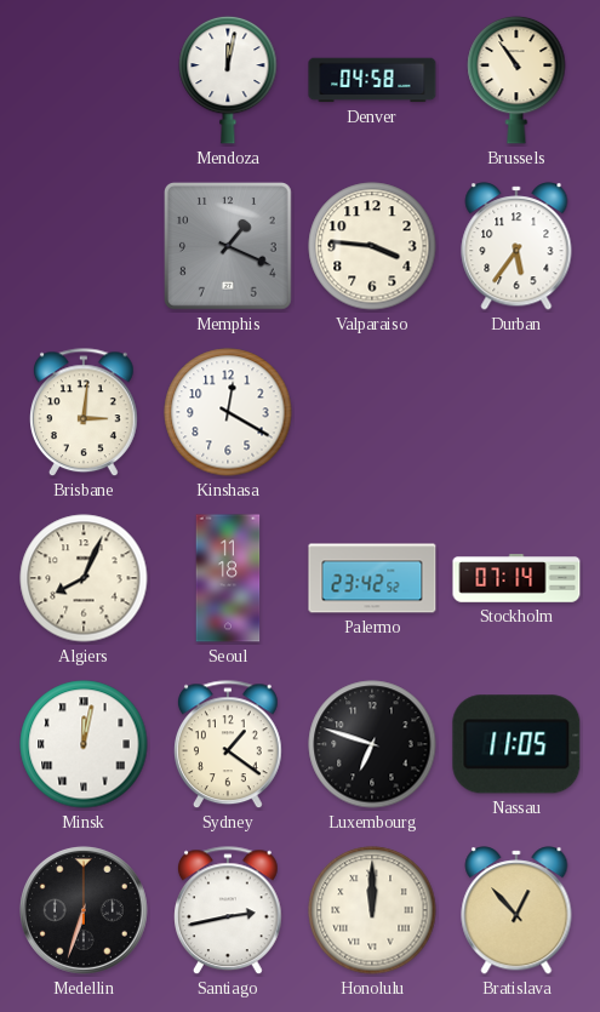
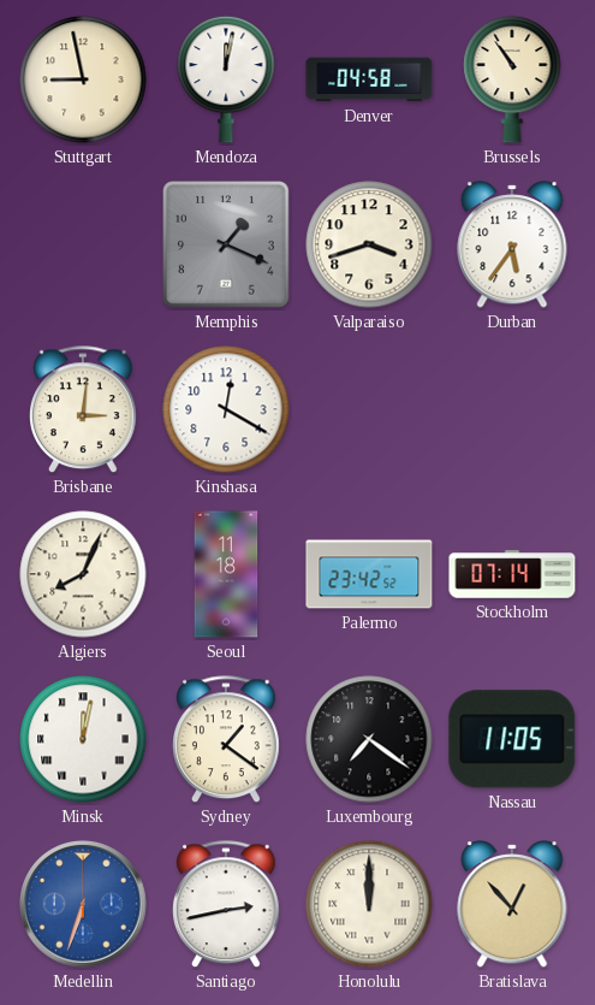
Stuttgart: none -> 8:58 (83, 79)
Valparaiso: 3:46 -> 3:42 (369, 244)
Luxembourg: 6:48 -> 7:21 (369, 739)
Medellin dial: black -> blue (83, 904)
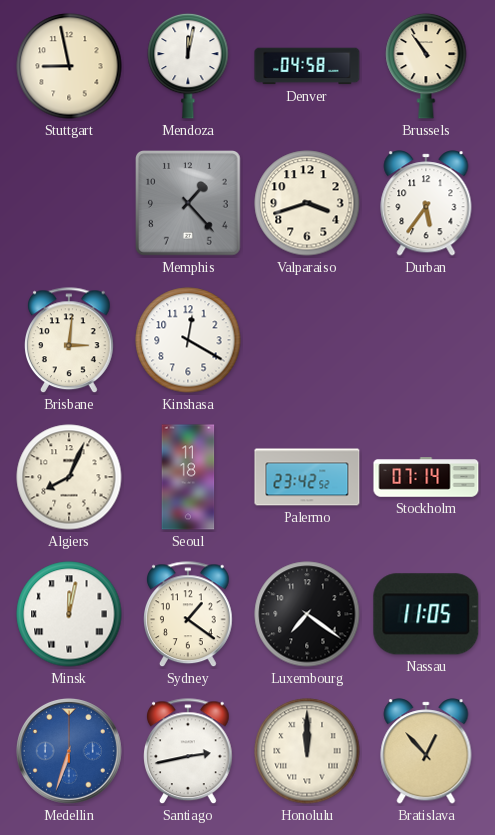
Memphis: 1:19 -> 1:23 (189, 204)
